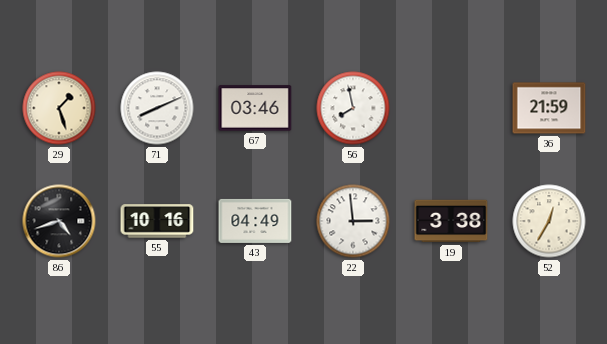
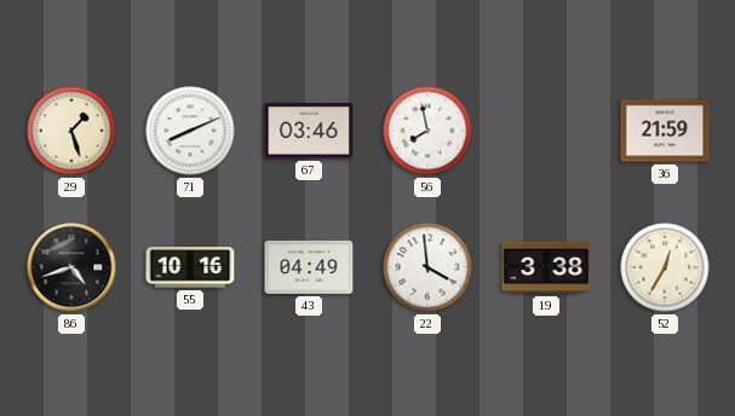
22: 2:59 -> 3:59 (427, 267)
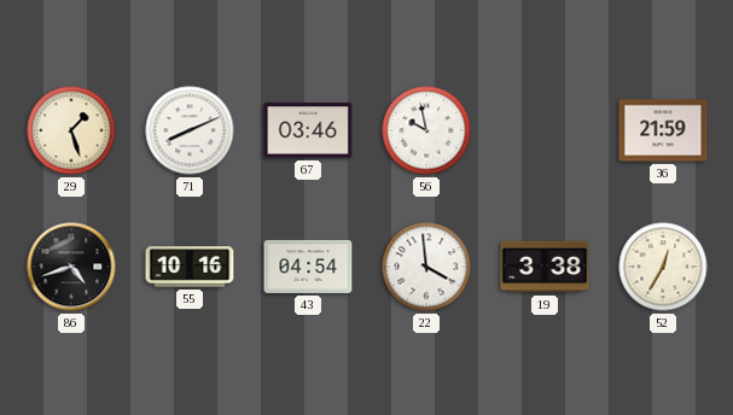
56: 7:58 -> 9:58 (426, 130)
43: 04:49 -> 04:54 (308, 267)
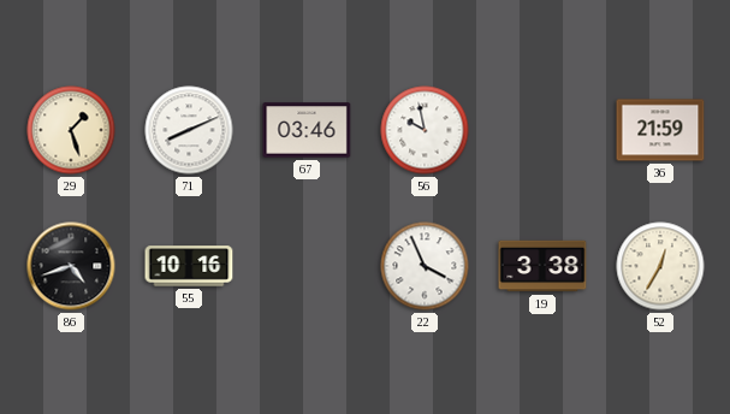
43: 04:54 -> none (308, 267)
22: 3:59 -> 3:56 (425, 266)
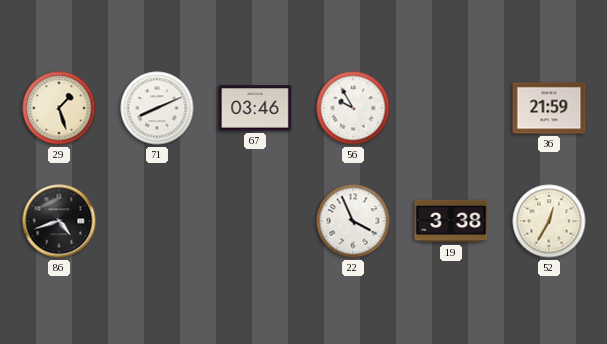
56: 9:58 -> 9:55 (353, 108)
55: 10:16 -> none (189, 266)
